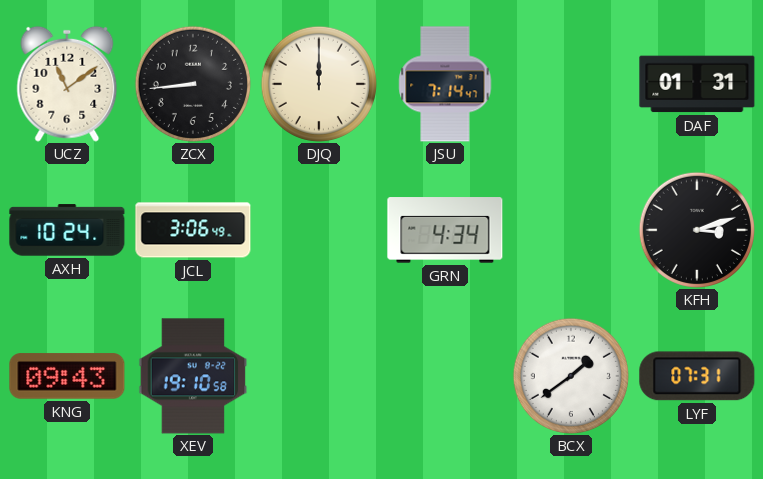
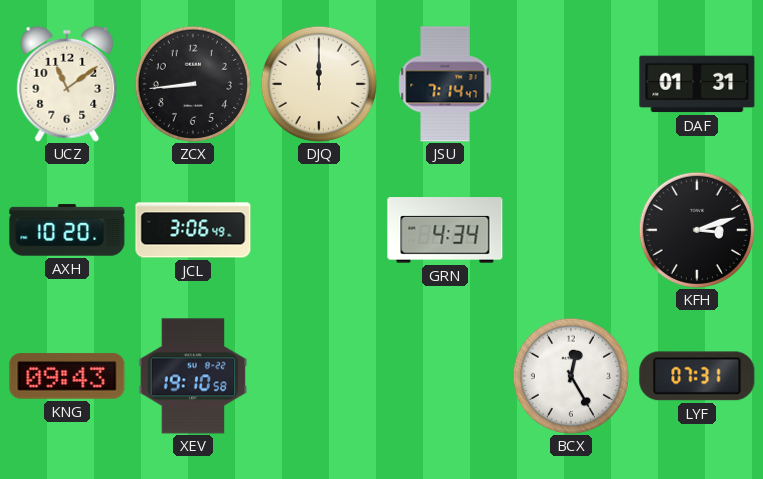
AXH: 10:24 -> 10:20 (67, 230)
BCX: 1:39 -> 12:25 (571, 376)
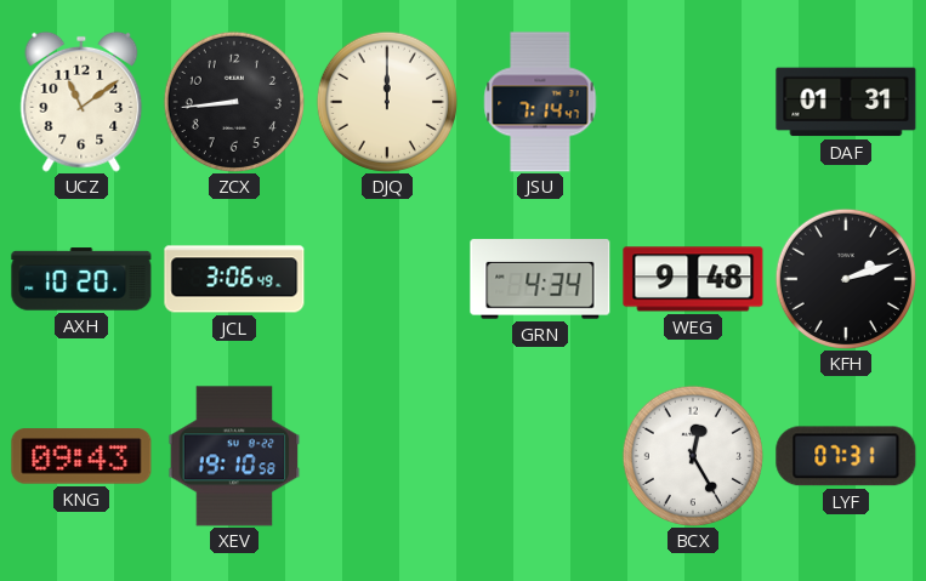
WEG: none -> 9:48 (693, 279)
KFH: 3:12 -> 2:12 (846, 279)
